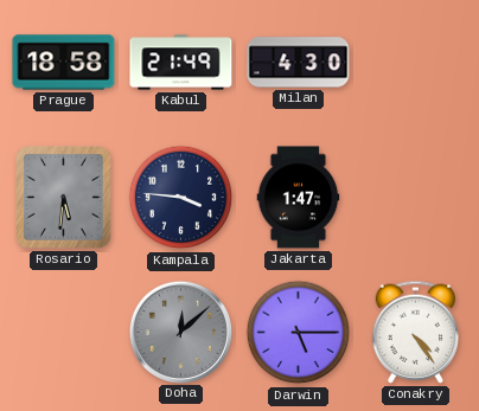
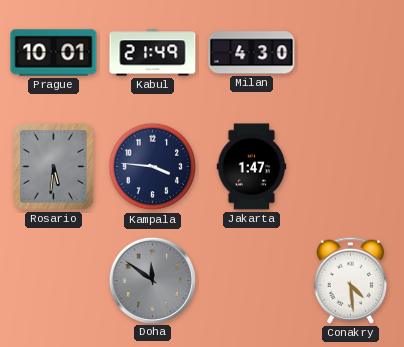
Prague: 18:58 -> 10:01 (54, 53)
Doha: 12:08 -> 11:51 (152, 280)
Darwin: 5:15 -> none (299, 333)
Conakry: 4:24 -> 4:29 (351, 280)
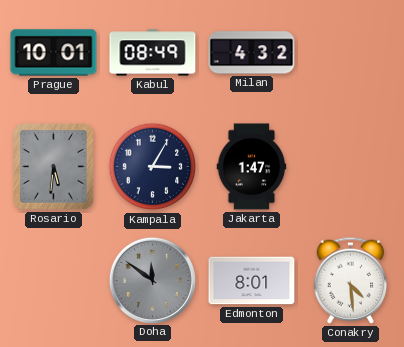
Kabul: 21:49 -> 08:49 (153, 53)
Milan: 4:30 -> 4:32 (252, 53)
Kampala: 3:46 -> 3:05 (153, 167)
Edmonton: none -> 8:01 (252, 281)
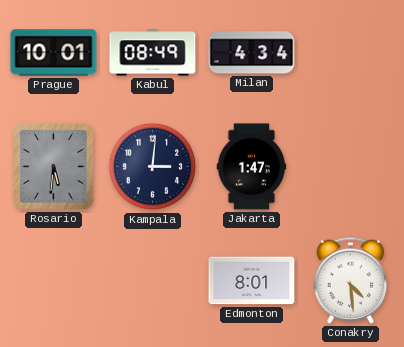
Milan: 4:32 -> 4:34 (252, 53)
Kampala: 3:05 -> 3:01 (153, 167)
Doha: 11:51 -> none (152, 280)
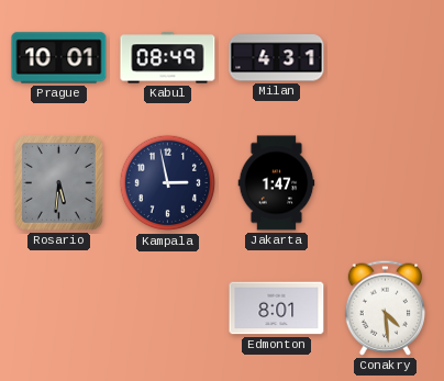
Milan: 4:34 -> 4:31 (277, 58)
Kampala: 3:01 -> 2:58 (168, 183)
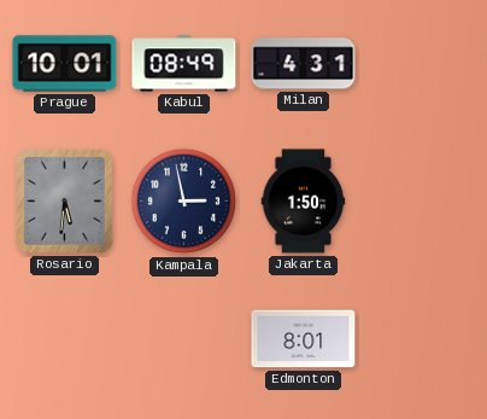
Jakarta: 1:47 -> 1:50 (304, 202)
Conakry: 4:29 -> none (386, 307)
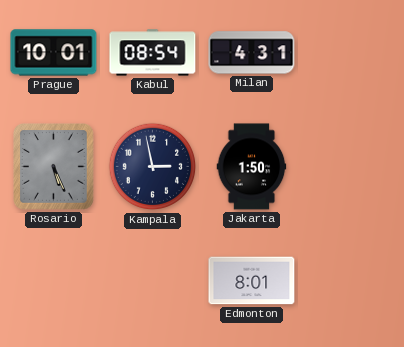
Kabul: 08:49 -> 08:54 (153, 53)
Rosario: 5:31 -> 5:26 (54, 167)
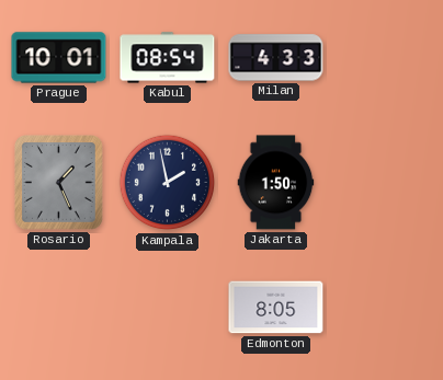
Milan: 4:31 -> 4:33 (276, 58)
Rosario: 5:26 -> 1:26 (59, 183)
Kampala: 2:58 -> 1:58 (168, 183)
Edmonton: 8:01 -> 8:05 (276, 308)
